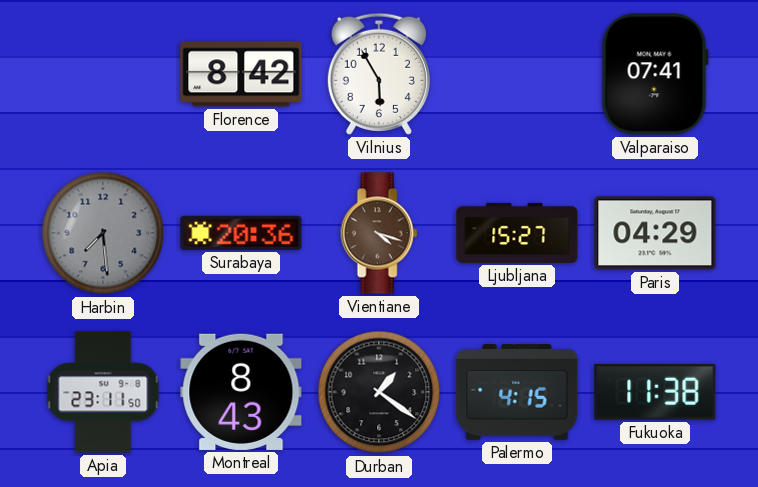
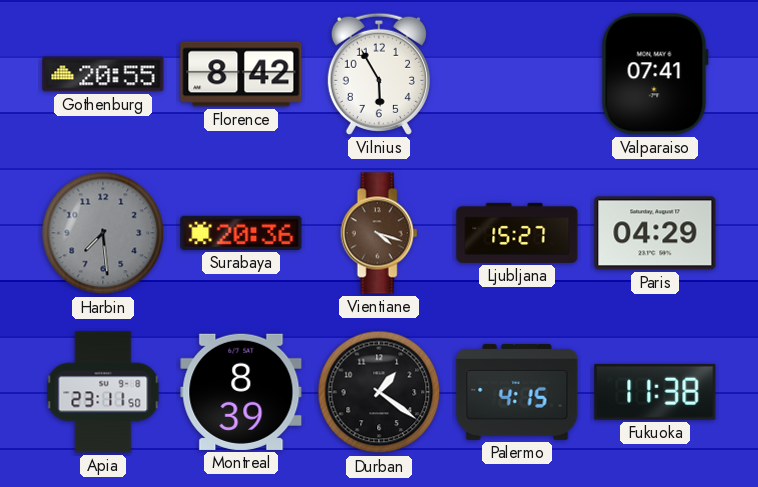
Gothenburg: none -> 20:55 (103, 74)
Montreal: 8:43 -> 8:39 (241, 392)
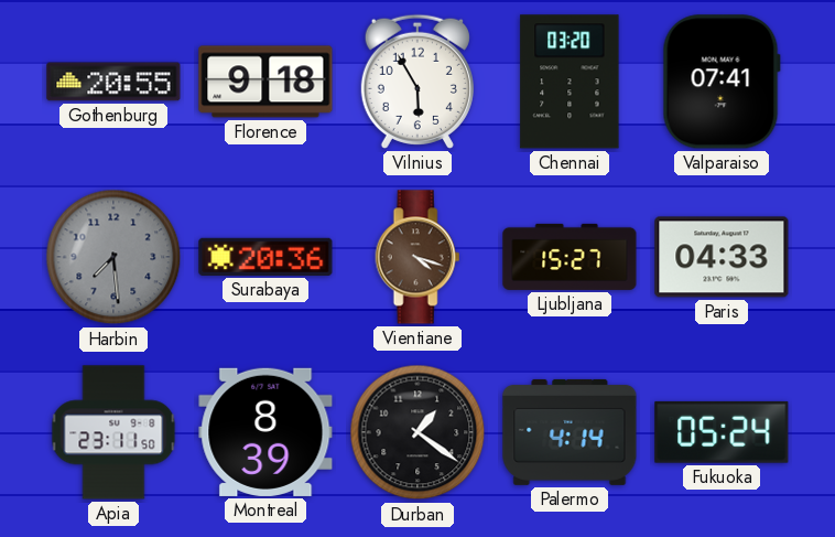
Florence: 8:42 -> 9:18 (265, 82)
Chennai: none -> 03:20 (570, 82)
Paris: 04:29 -> 04:33 (722, 257)
Palermo: 4:15 -> 4:14 (570, 432)
Fukuoka: 11:38 -> 05:24 (722, 432)
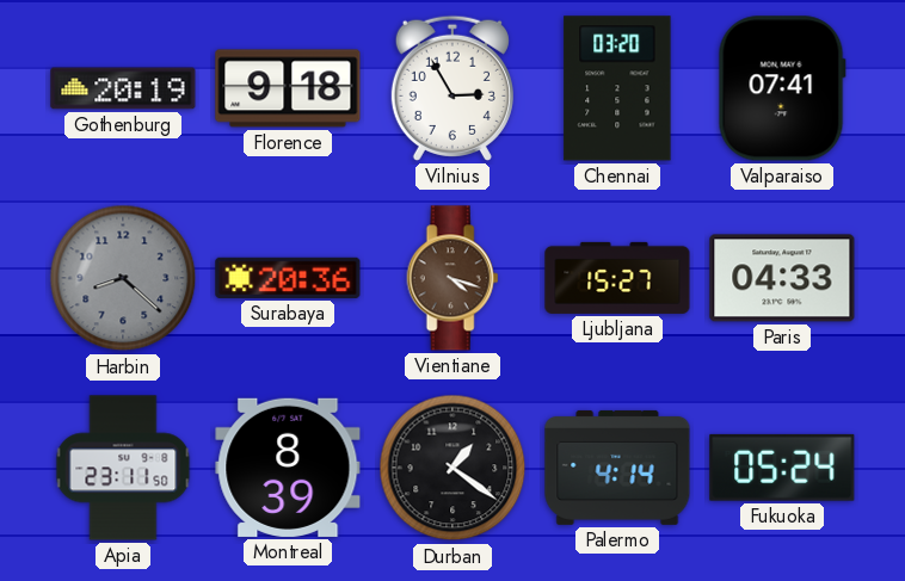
Gothenburg: 20:55 -> 20:19 (123, 88)
Vilnius: 5:55 -> 2:55 (452, 88)
Harbin: 7:29 -> 8:22 (123, 278)
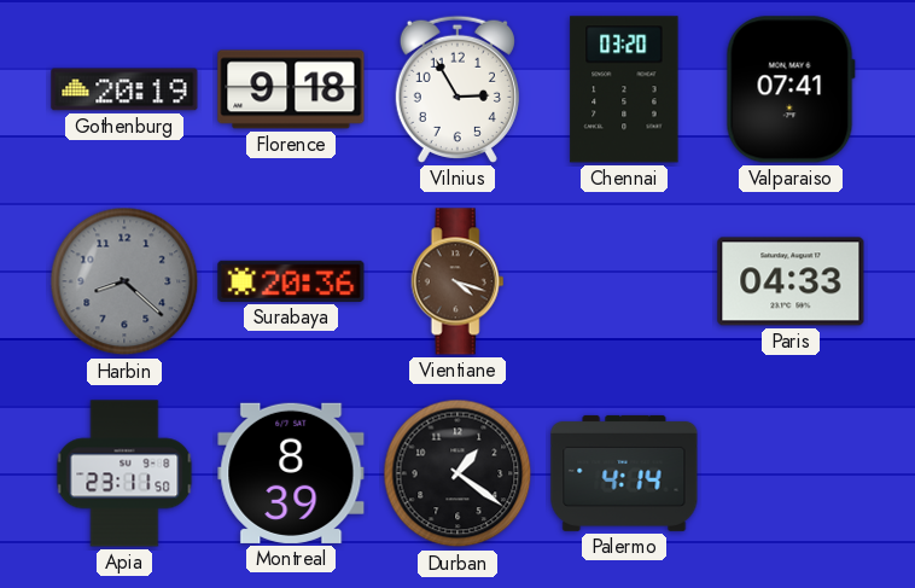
Ljubljana: 15:27 -> none (617, 278)
Fukuoka: 05:24 -> none (782, 468)
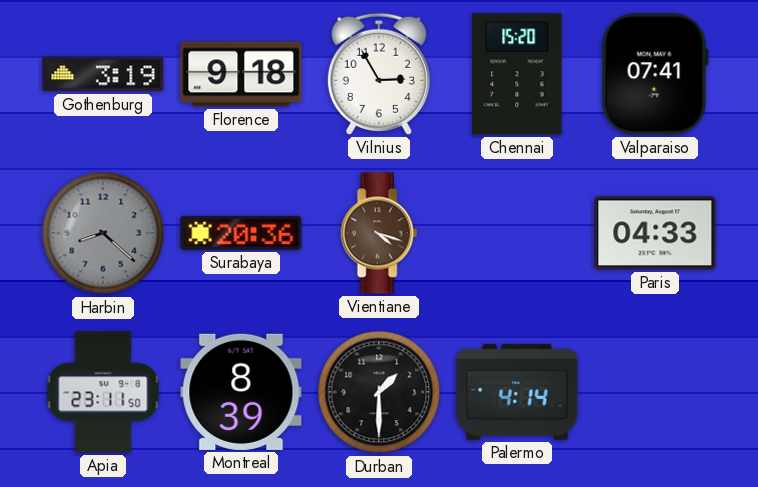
Gothenburg: 20:19 -> 3:19 (103, 74)
Chennai: 03:20 -> 15:20 (517, 74)
Durban: 1:21 -> 1:30 (379, 392)
